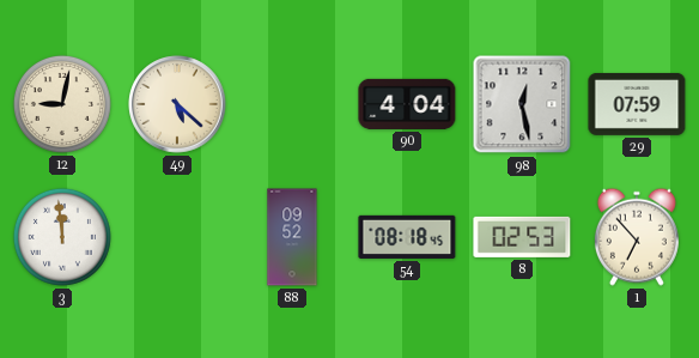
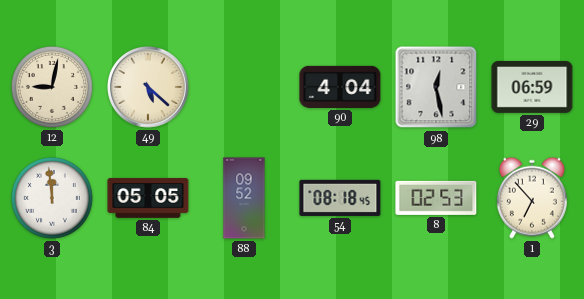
29: 07:59 -> 06:59 (532, 87)
84: none -> 05:05 (148, 198)
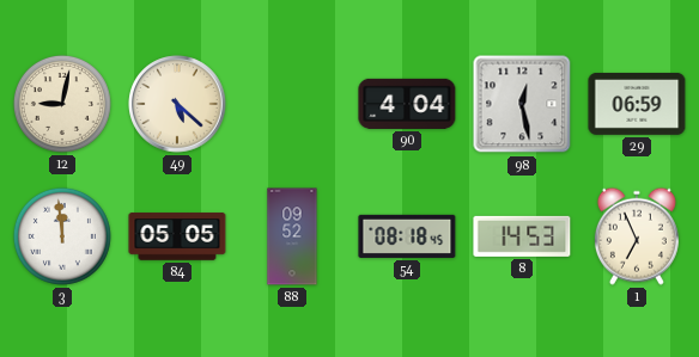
8: 02:53 -> 14:53 (522, 236)
1: 6:53 -> 6:56 (637, 236)
